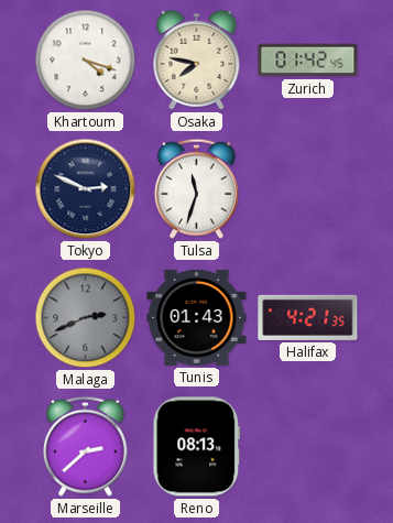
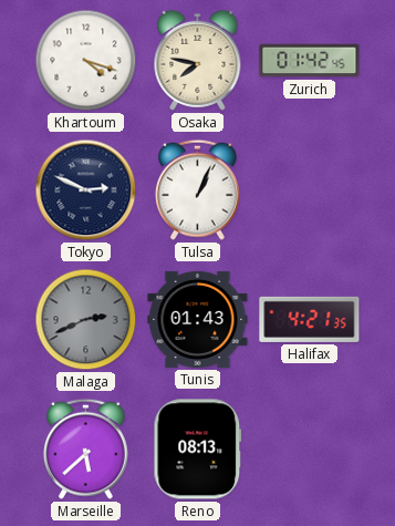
Tulsa: 11:33 -> 1:04 (197, 189)
Marseille: 2:38 -> 5:38 (85, 448)
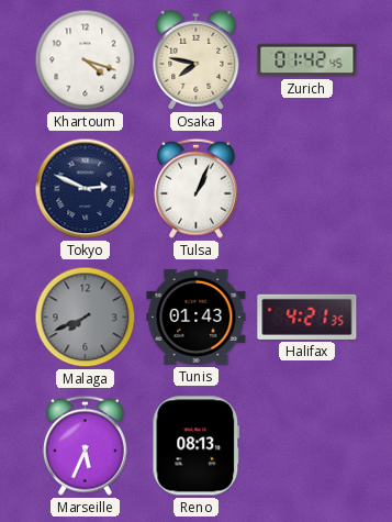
Malaga: 2:41 -> 7:41 (86, 318)
Marseille: 5:38 -> 5:34 (85, 445)
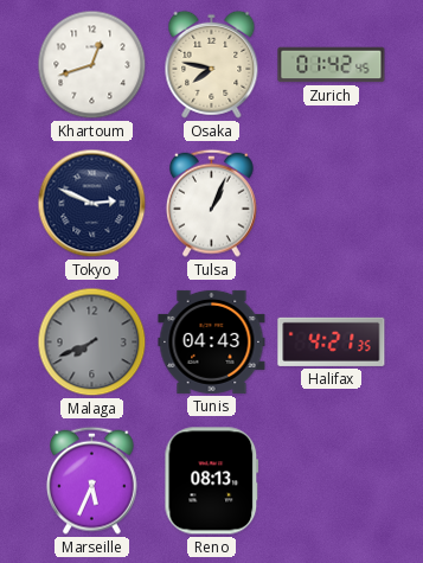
Khartoum: 4:18 -> 12:42 (92, 65)
Tunis: 01:43 -> 04:43 (212, 341)
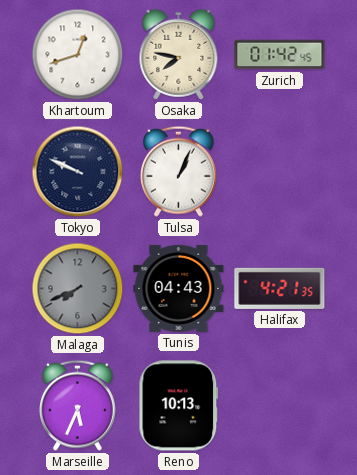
Tokyo: 2:49 -> 9:49 (78, 172)
Reno: 08:13 -> 10:13 (179, 406)
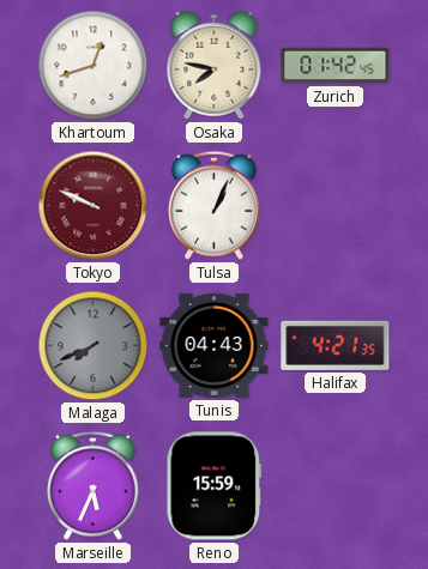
Tokyo dial: navy -> burgundy (94, 206)
Reno: 10:13 -> 15:59 (215, 486)
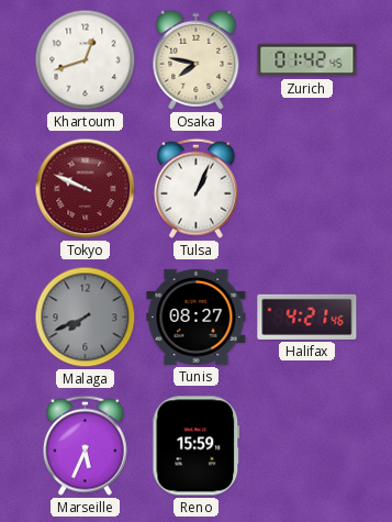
Tunis: 04:43 -> 08:27 (197, 316)
Halifax: 4:21:35 -> 4:21:46 (307, 316)
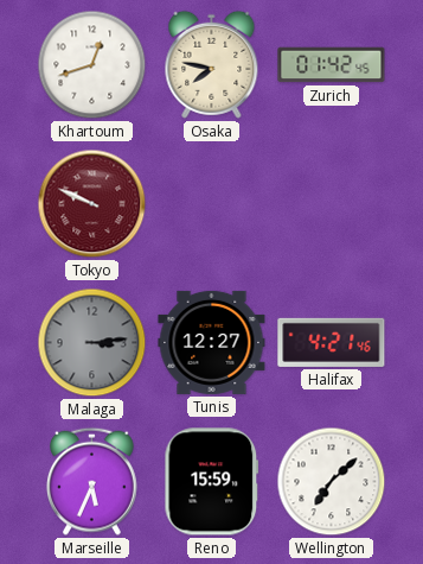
Tulsa: 1:04 -> none (195, 188)
Malaga: 7:41 -> 3:14 (92, 343)
Tunis: 08:27 -> 12:27 (212, 342)
Wellington: none -> 7:08 (332, 482)
